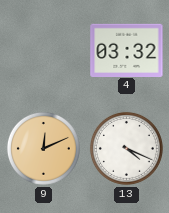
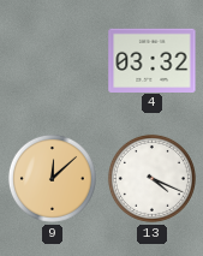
9: 12:11 -> 12:08 (52, 178)
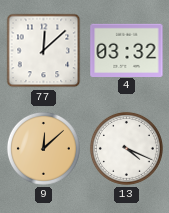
77: none -> 12:08 (44, 51)
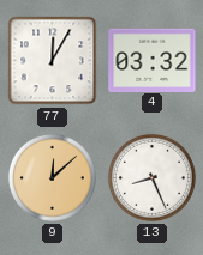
77: 12:08 -> 12:05 (53, 61)
13: 4:19 -> 8:26 (151, 177)
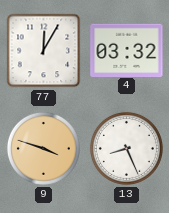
9: 12:08 -> 3:48 (43, 148)
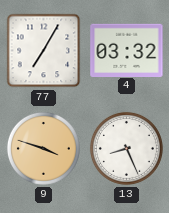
77: 12:05 -> 7:05 (44, 51)
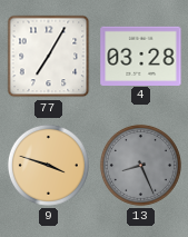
4: 03:32 -> 03:28 (141, 56)
13 dial: white -> grey (140, 165)
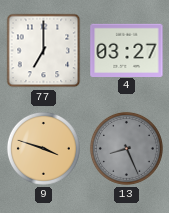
77: 7:05 -> 7:00 (44, 51)
4: 03:28 -> 03:27 (127, 50)
